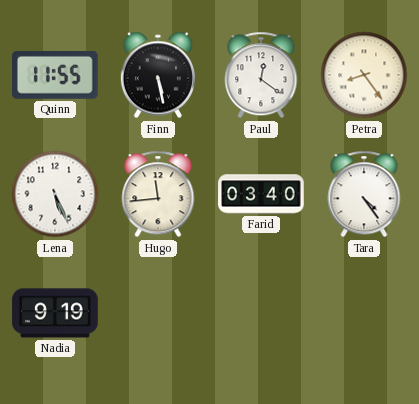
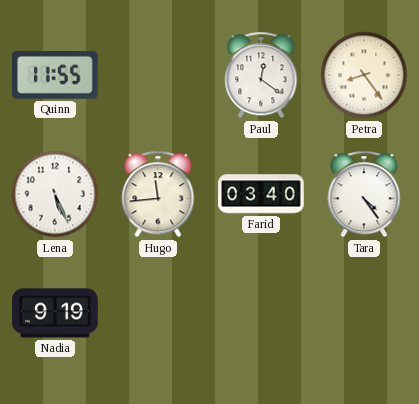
Finn: 5:28 -> none (158, 75)
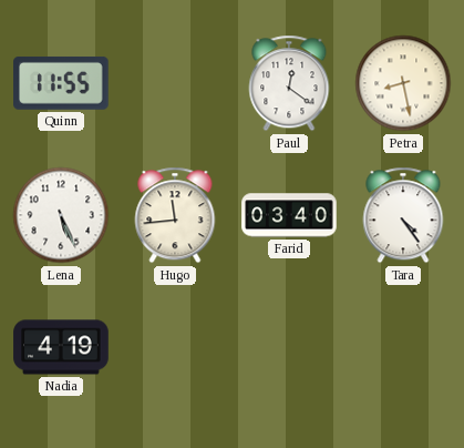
Petra: 8:24 -> 8:28 (403, 83)
Nadia: 9:19 -> 4:19 (61, 347)
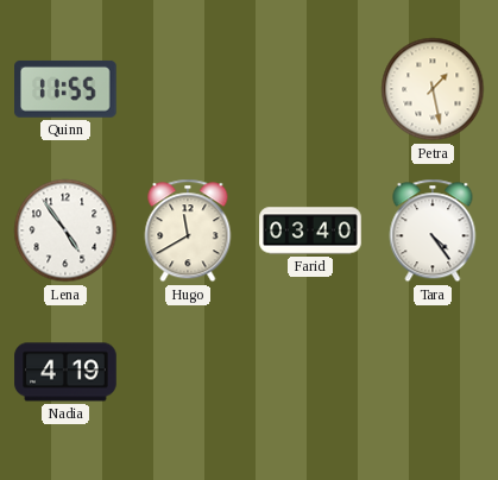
Paul: 12:21 -> none (289, 83)
Petra: 8:28 -> 1:28 (433, 89)
Lena: 5:26 -> 4:54 (65, 230)
Hugo: 11:44 -> 11:40 (188, 230)
